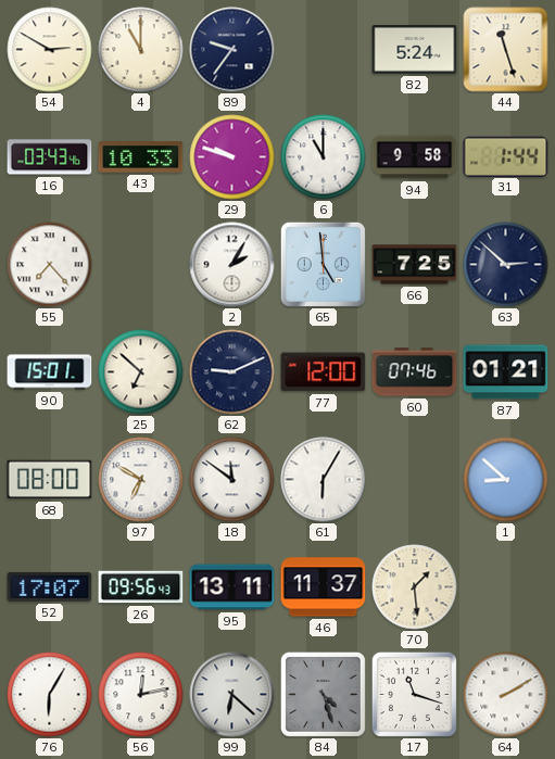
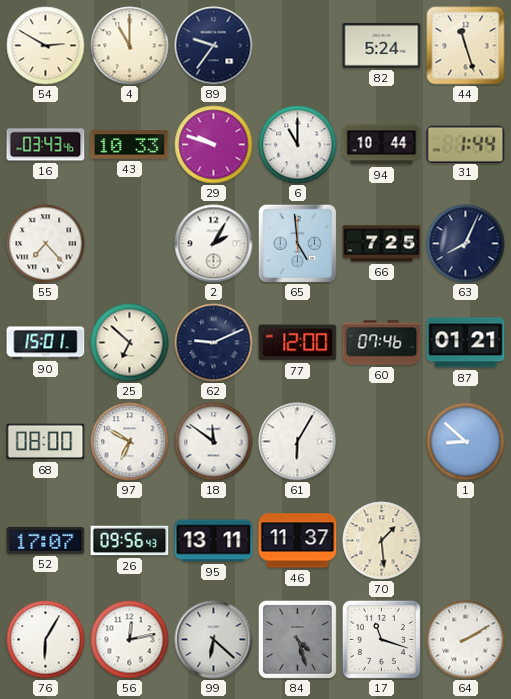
94: 9:58 -> 10:44 (382, 145)
63: 2:52 -> 8:04 (466, 244)
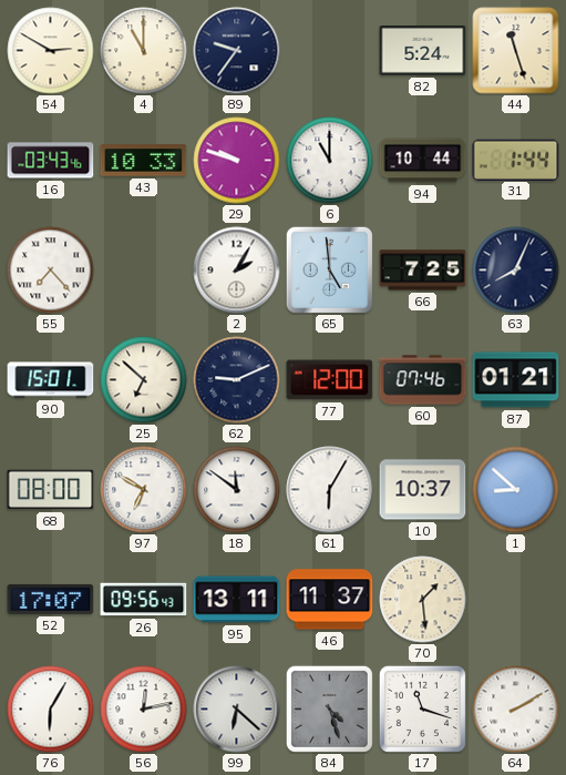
10: none -> 10:37 (423, 490)
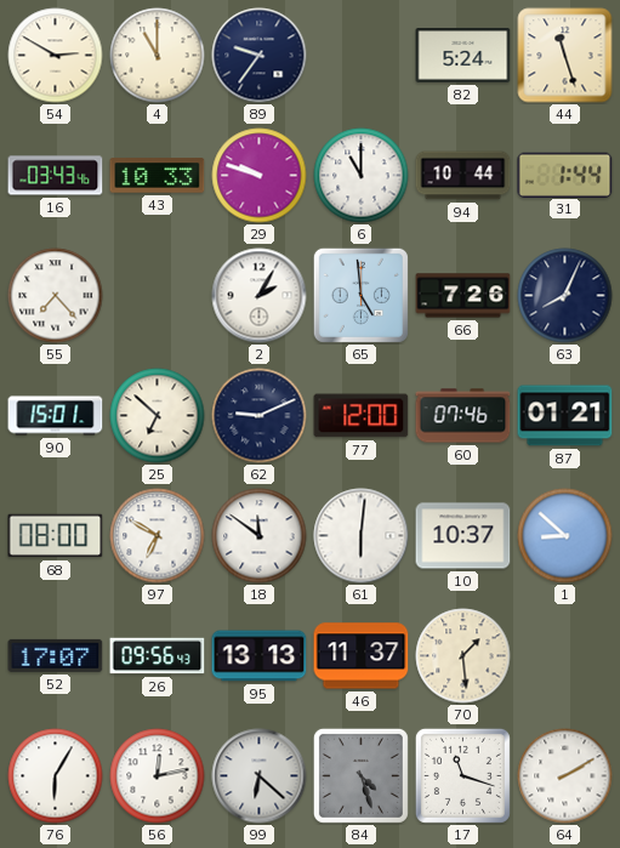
66: 7:25 -> 7:26 (463, 296)
61: 6:05 -> 6:01 (362, 536)
95: 13:11 -> 13:13 (260, 656)
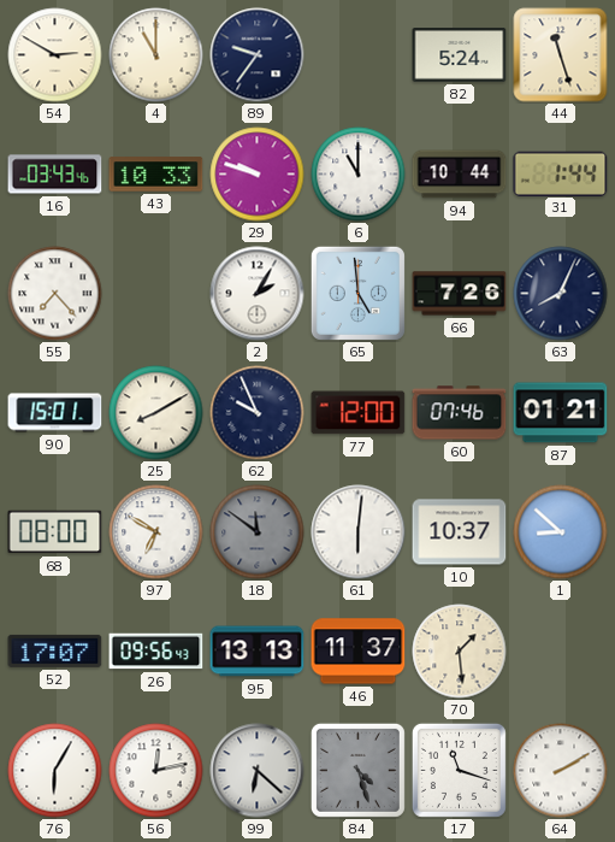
25: 6:52 -> 8:10 (156, 413)
62: 9:11 -> 9:56 (258, 413)
18 dial: white -> grey (258, 532)
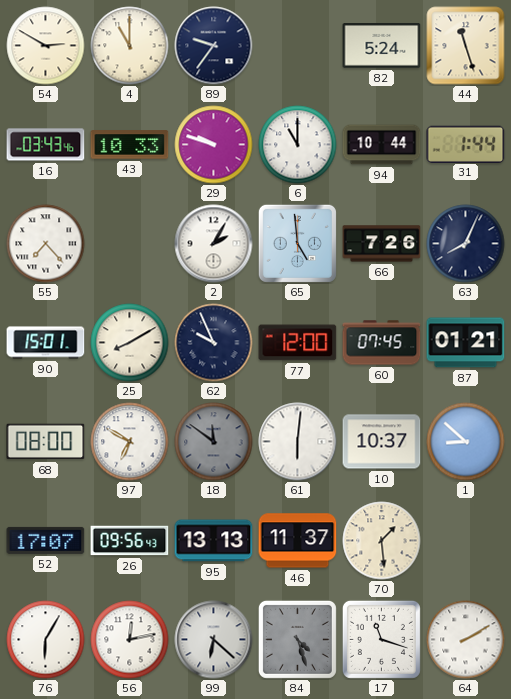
60: 07:46 -> 07:45 (382, 343)
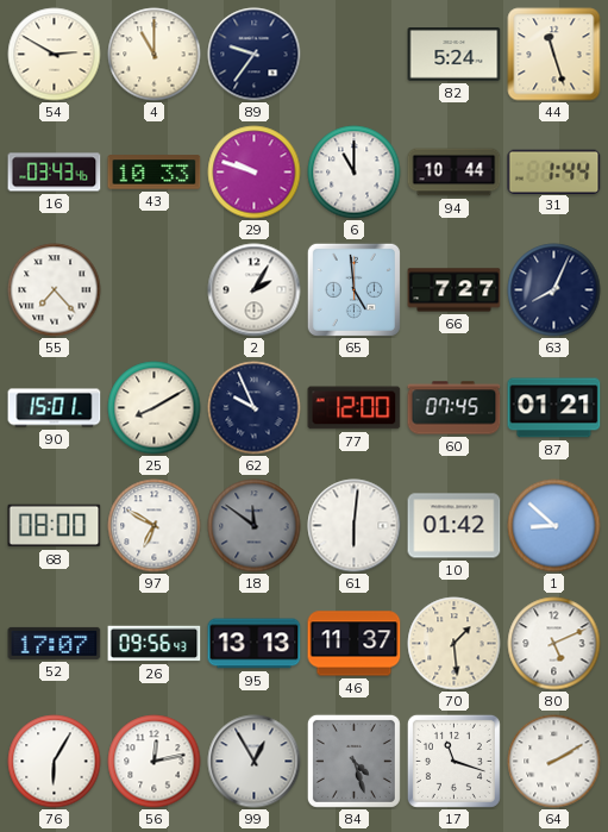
66: 7:26 -> 7:27 (455, 290)
10: 10:37 -> 01:42 (455, 526)
80: none -> 5:11 (554, 644)
99: 6:22 -> 12:55 (255, 762)
